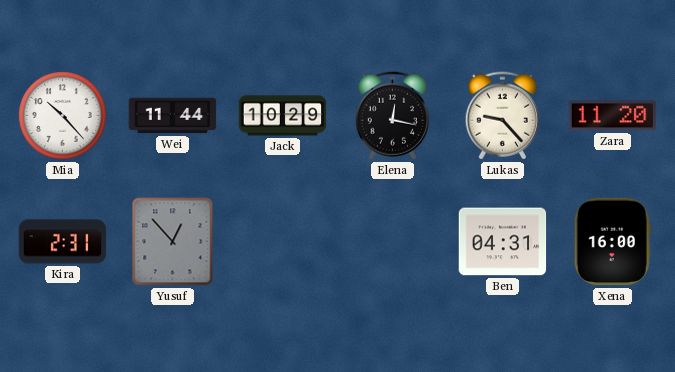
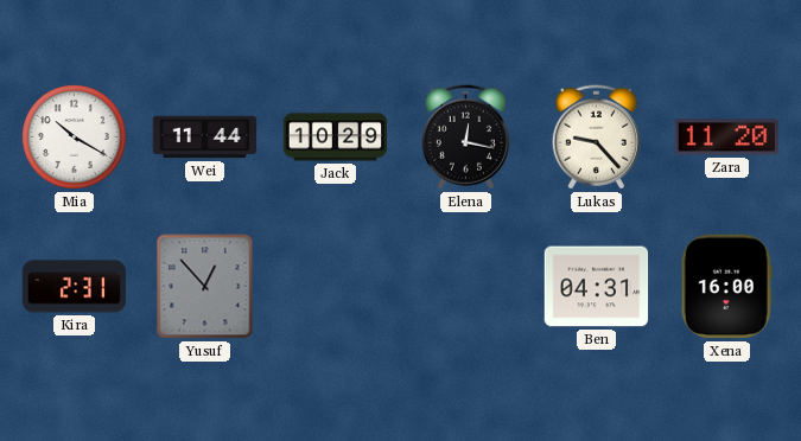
Mia: 10:23 -> 10:20 (75, 138)
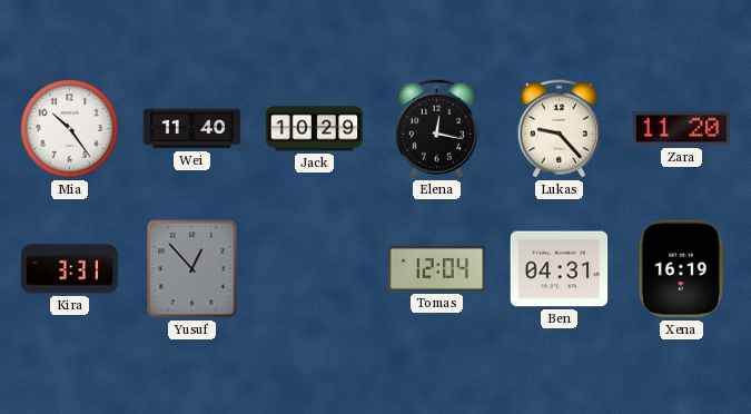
Mia: 10:20 -> 10:24 (70, 129)
Wei: 11:44 -> 11:40 (192, 129)
Kira: 2:31 -> 3:31 (70, 269)
Tomas: none -> 12:04 (437, 269)
Xena: 16:00 -> 16:19 (681, 269)
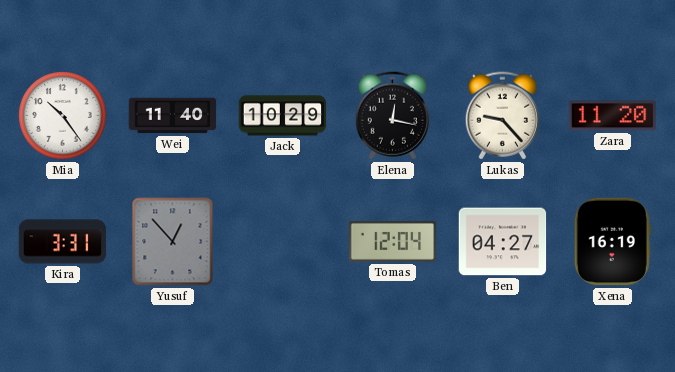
Ben: 04:31 -> 04:27 (503, 242)
